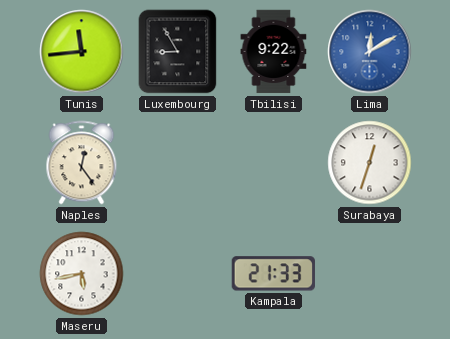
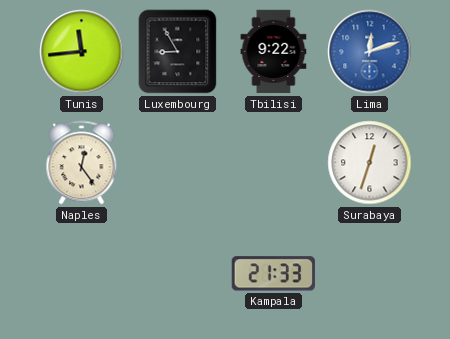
Lima: 12:10 -> 12:12 (370, 52)
Maseru: 5:43 -> none (82, 274)
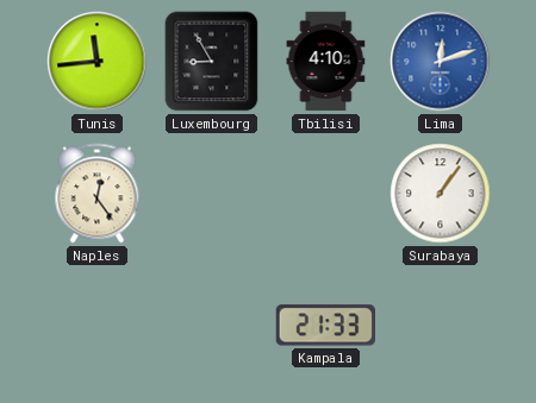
Tbilisi: 9:22 -> 4:10 (326, 62)
Surabaya: 12:33 -> 1:06 (441, 194)
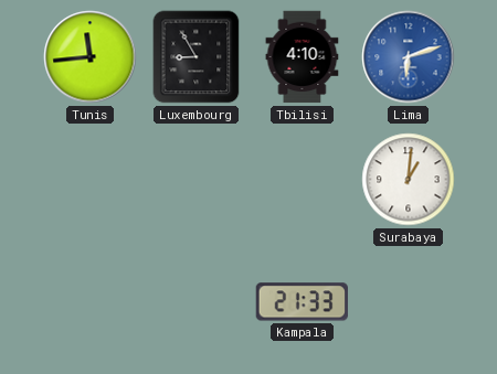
Lima: 12:12 -> 6:12 (409, 57)
Naples: 12:24 -> none (98, 194)
Surabaya: 1:06 -> 1:01 (409, 180)
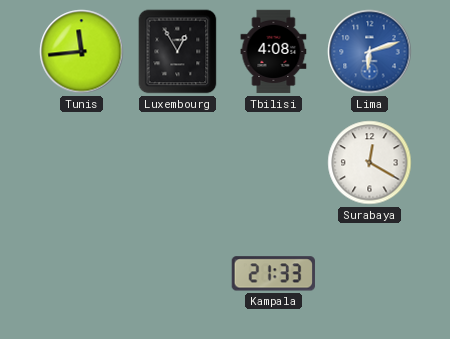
Luxembourg: 8:55 -> 12:55 (178, 52)
Tbilisi: 4:10 -> 4:08 (274, 52)
Surabaya: 1:01 -> 12:20 (370, 163)
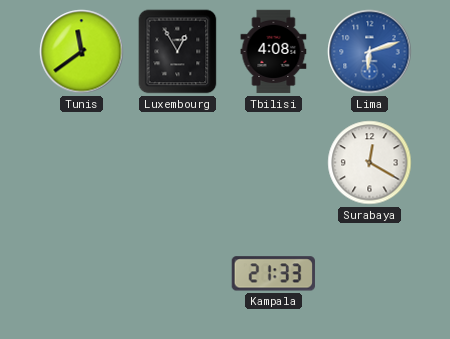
Tunis: 11:44 -> 11:39 (82, 52)
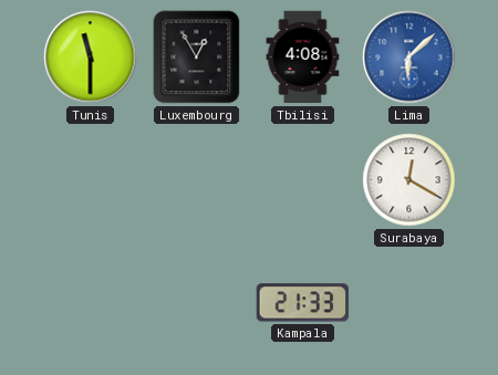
Tunis: 11:39 -> 11:30 (91, 58)
Lima: 6:12 -> 6:08 (409, 58)
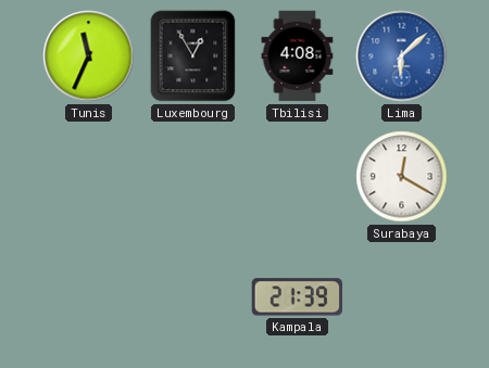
Tunis: 11:30 -> 11:34 (89, 56)
Kampala: 21:33 -> 21:39 (297, 297)
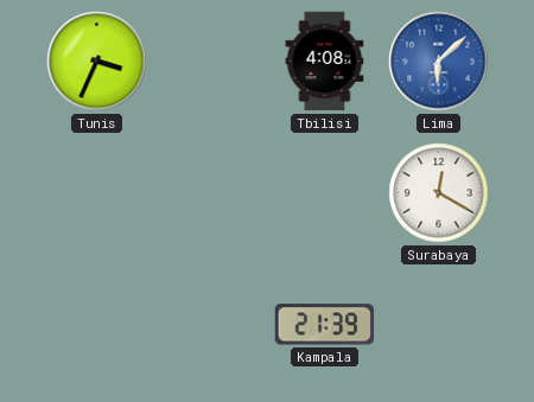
Tunis: 11:34 -> 3:34 (97, 62)
Luxembourg: 12:55 -> none (193, 56)
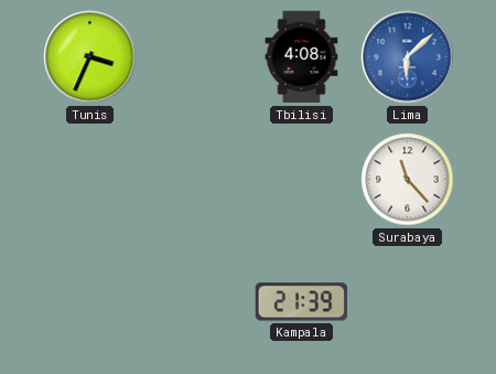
Surabaya: 12:20 -> 11:23 (408, 180)
